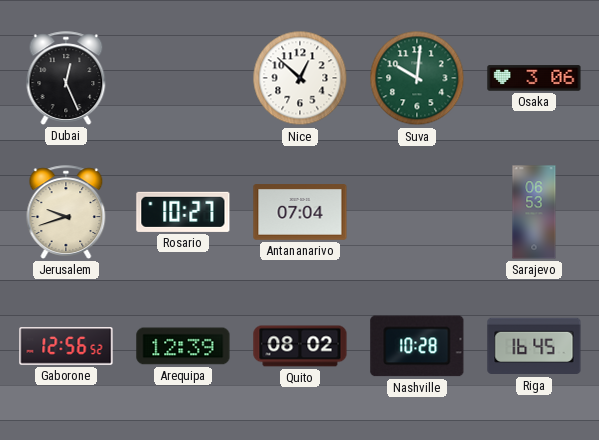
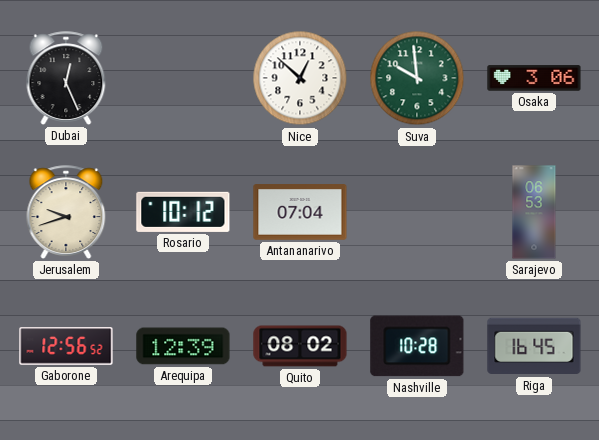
Suva: 10:01 -> 9:59 (417, 78)
Rosario: 10:27 -> 10:12 (183, 212)
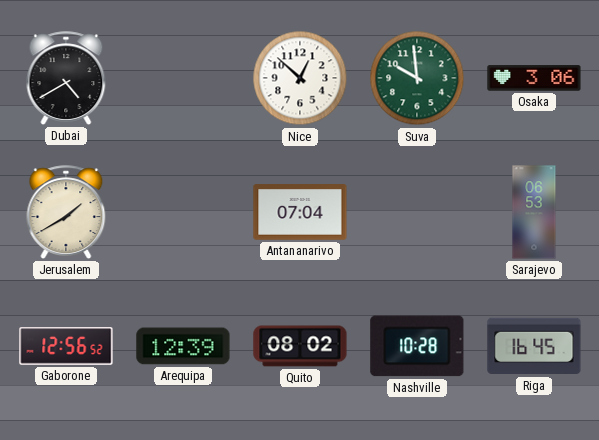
Dubai: 12:26 -> 4:40 (66, 78)
Jerusalem: 9:42 -> 1:40 (66, 212)
Rosario: 10:12 -> none (183, 212)
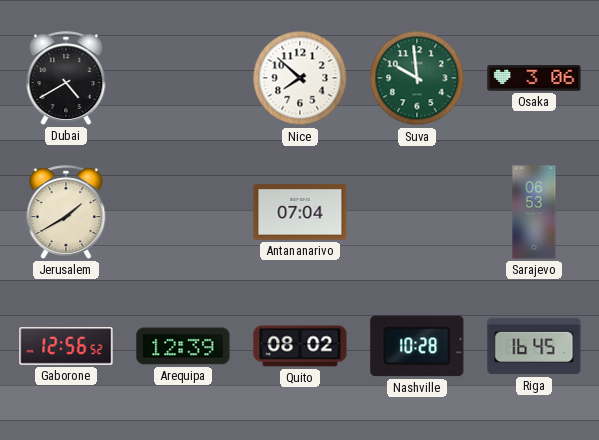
Nice: 12:52 -> 7:52 (300, 78)
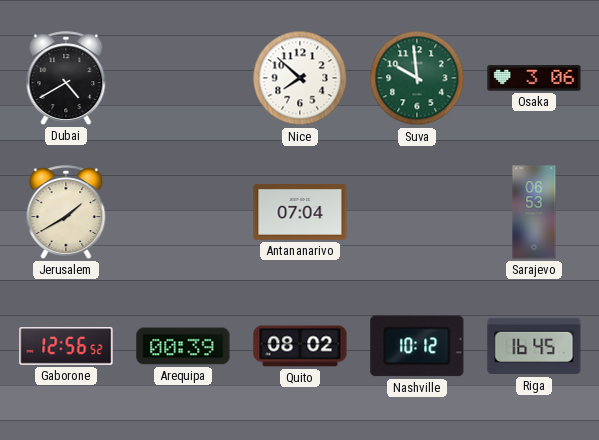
Arequipa: 12:39 -> 00:39 (183, 346)
Nashville: 10:28 -> 10:12 (417, 346)
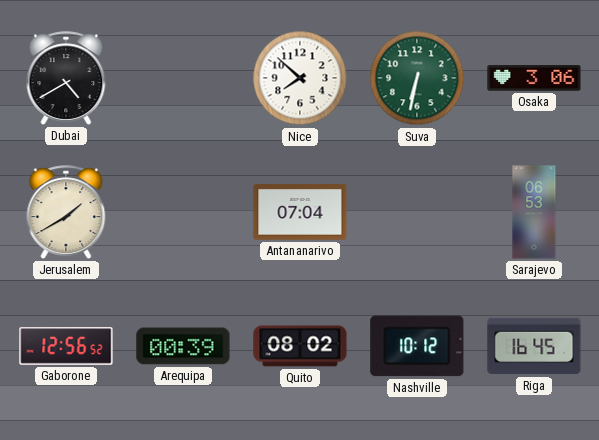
Suva: 9:59 -> 6:32 (417, 78)
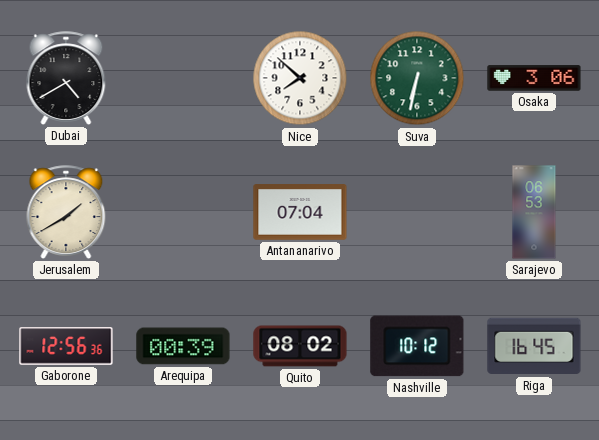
Gaborone: 12:56:52 -> 12:56:36 (66, 346)
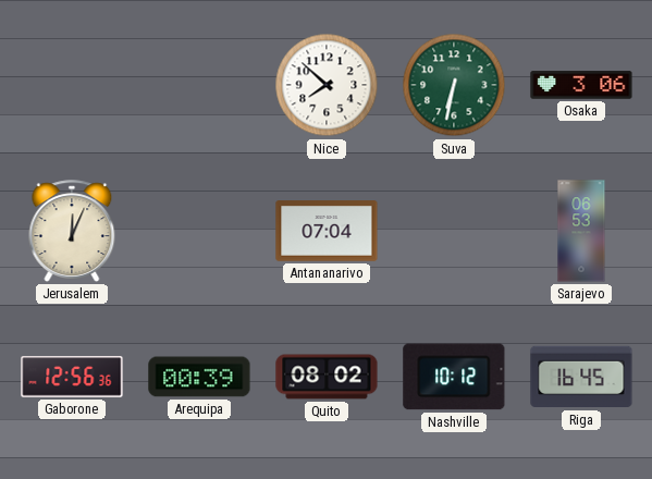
Dubai: 4:40 -> none (66, 78)
Jerusalem: 1:40 -> 12:04 (72, 231)
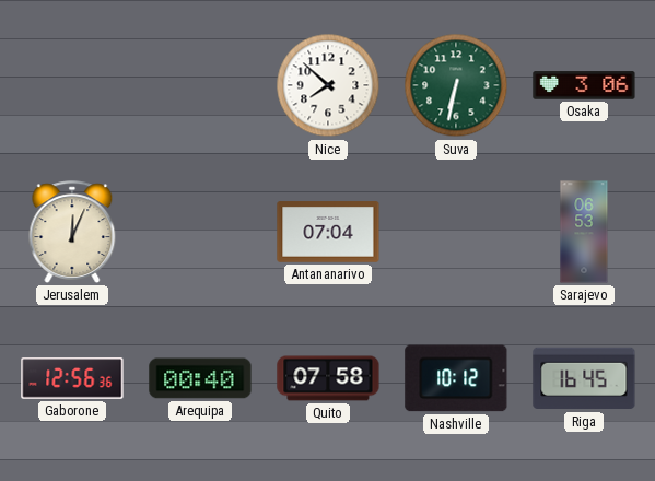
Arequipa: 00:39 -> 00:40 (200, 378)
Quito: 08:02 -> 07:58 (328, 378)
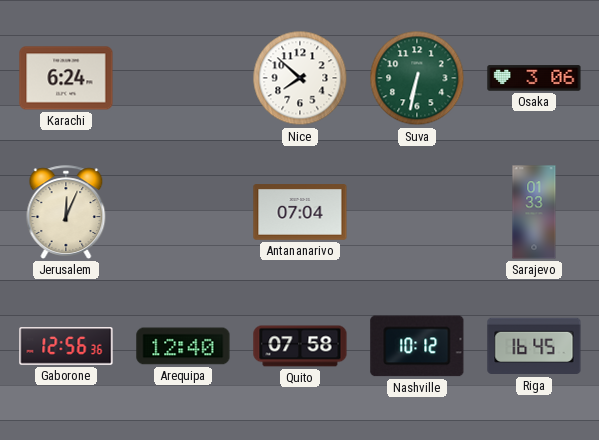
Karachi: none -> 6:24 (66, 78)
Sarajevo: 06:53 -> 01:33 (534, 212)
Arequipa: 00:40 -> 12:40 (183, 346)
